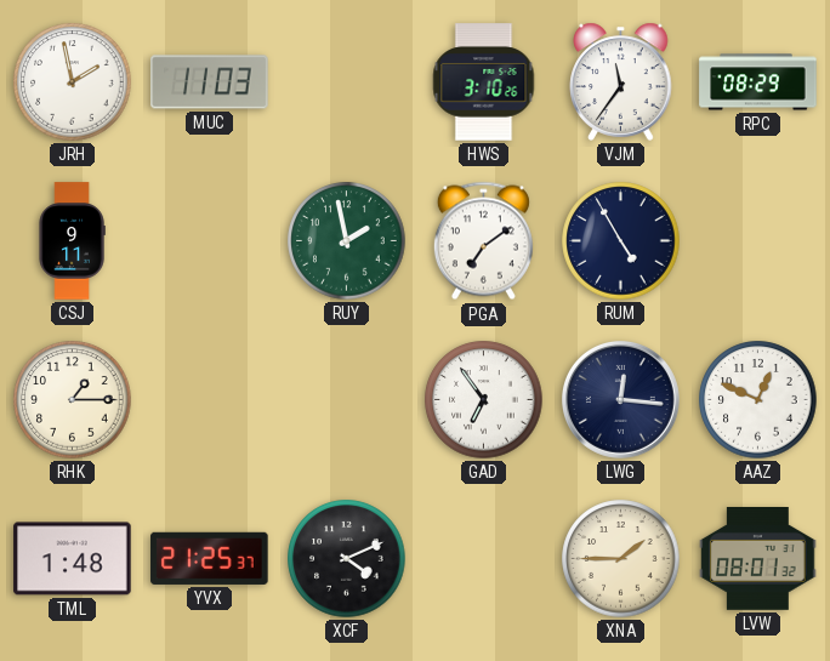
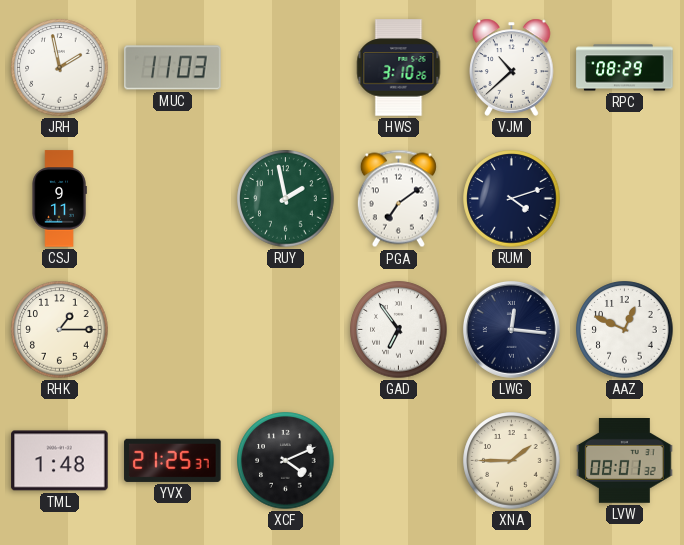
VJM: 11:36 -> 10:38 (512, 67)
RUM: 4:55 -> 4:12 (512, 199)
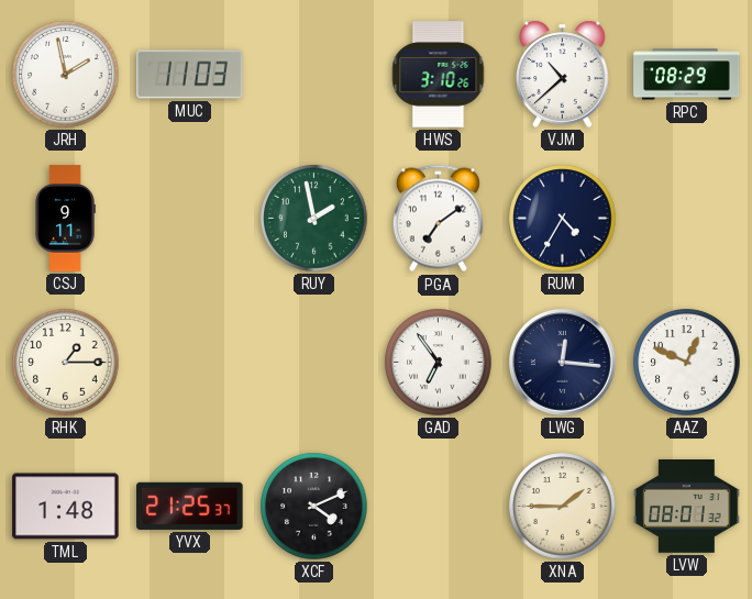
RUM: 4:12 -> 4:35 (563, 219)
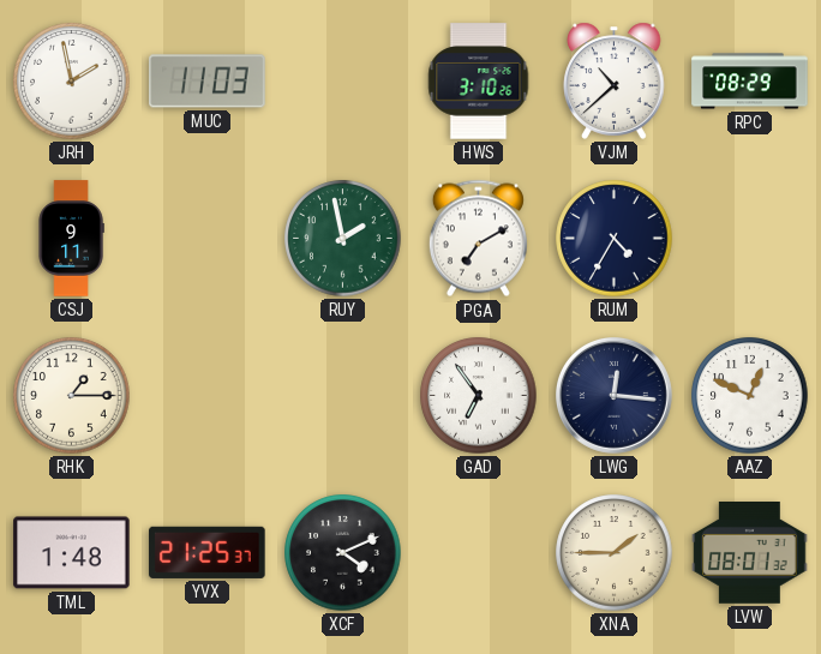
PGA: 7:09 -> 7:10 (478, 239)
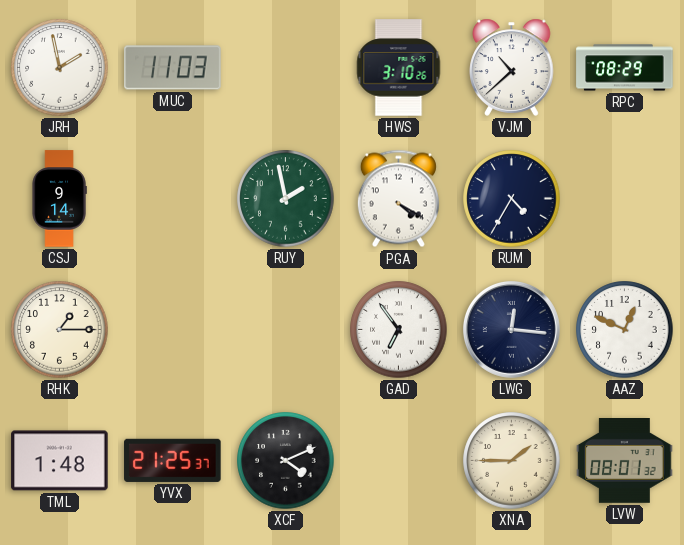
CSJ: 9:11 -> 9:14 (59, 199)
PGA: 7:10 -> 4:20 (398, 199)
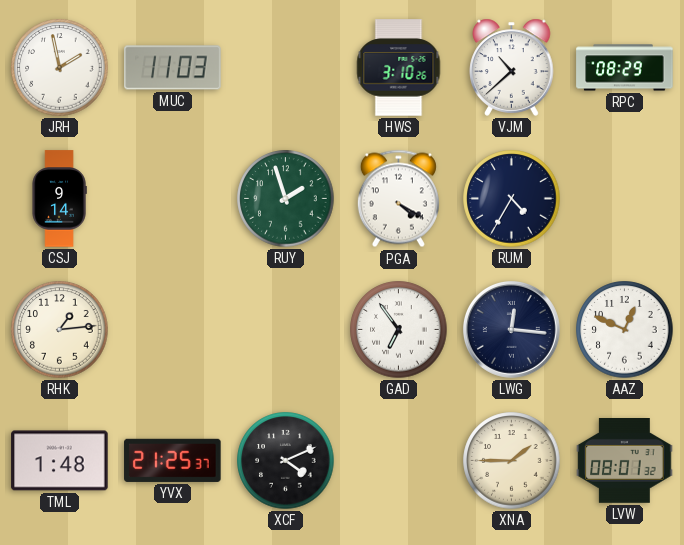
RUY: 1:58 -> 1:57 (286, 199)
RHK: 1:15 -> 1:14 (60, 330)
